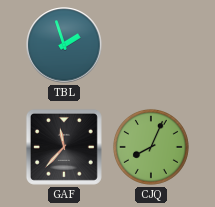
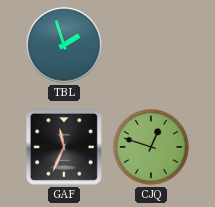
GAF: 11:37 -> 11:34 (64, 147)
CJQ: 8:04 -> 12:48 (151, 147)
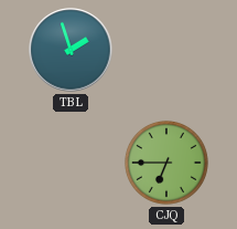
GAF: 11:34 -> none (64, 147)
CJQ: 12:48 -> 6:45 (166, 163)
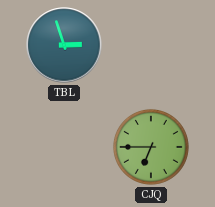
TBL: 1:57 -> 2:57 (64, 45)
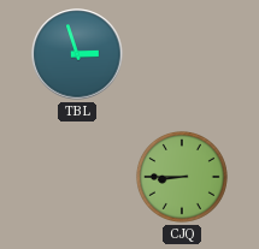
CJQ: 6:45 -> 8:45 (182, 177)
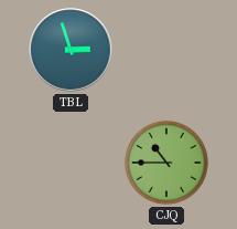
CJQ: 8:45 -> 10:45 (166, 163)
